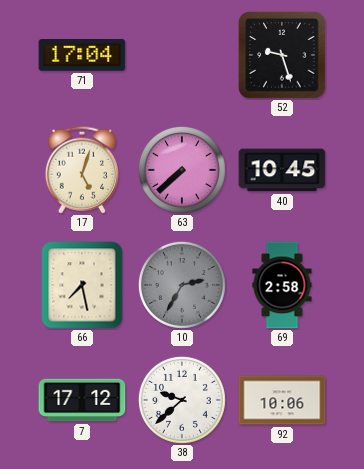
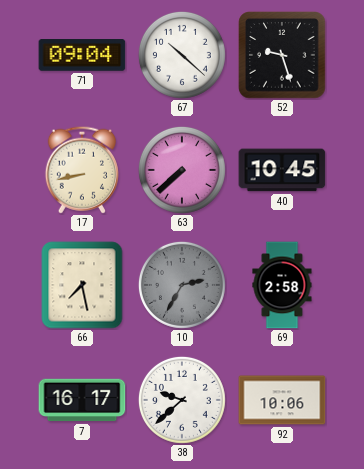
71: 17:04 -> 09:04 (82, 56)
67: none -> 10:22 (182, 55)
17: 5:03 -> 8:43 (82, 170)
7: 17:12 -> 16:17 (82, 400)
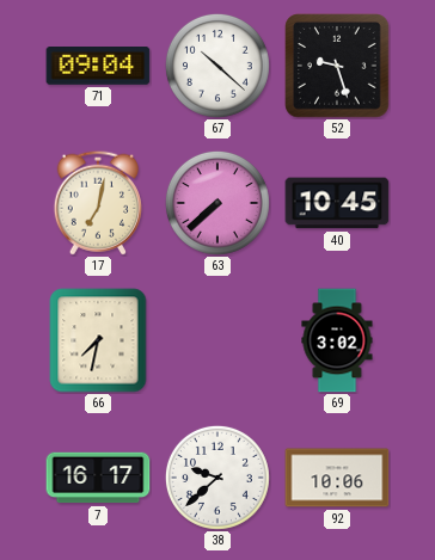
17: 8:43 -> 7:02 (98, 203)
66: 7:28 -> 7:32 (98, 340)
10: 2:35 -> none (182, 285)
69: 2:58 -> 3:02 (337, 340)
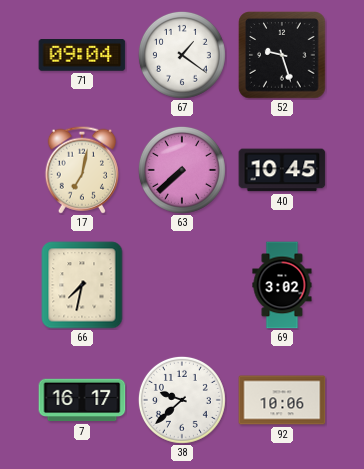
67: 10:22 -> 1:21 (182, 55)
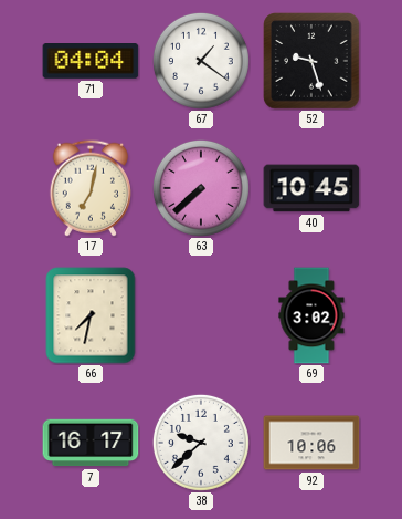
71: 09:04 -> 04:04 (91, 62)
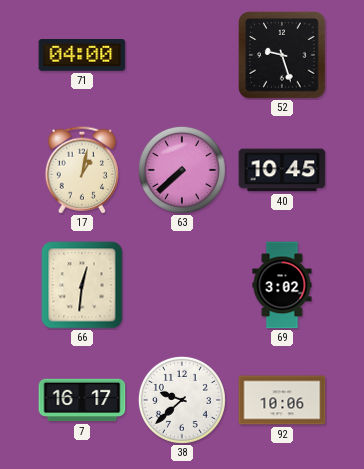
71: 04:04 -> 04:00 (82, 56)
67: 1:21 -> none (201, 61)
17: 7:02 -> 1:02 (82, 170)
66: 7:32 -> 12:31 (82, 285)
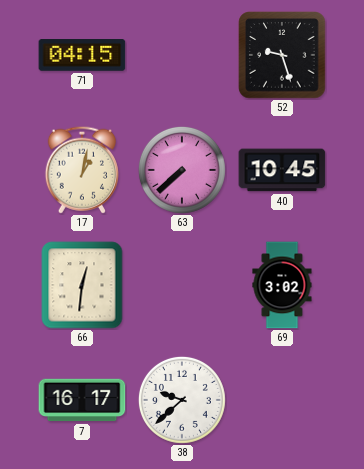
71: 04:00 -> 04:15 (82, 56)
92: 10:06 -> none (282, 400)
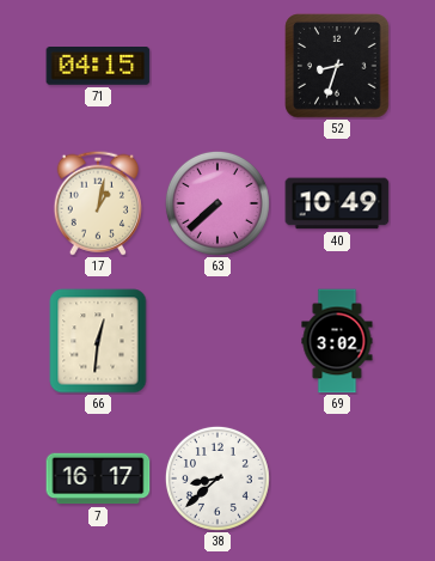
52: 9:27 -> 8:33 (337, 66)
40: 10:45 -> 10:49 (337, 203)
38: 9:38 -> 8:38 (217, 478)
